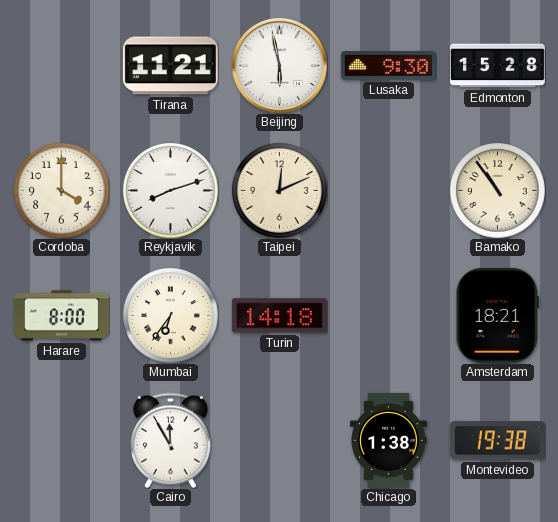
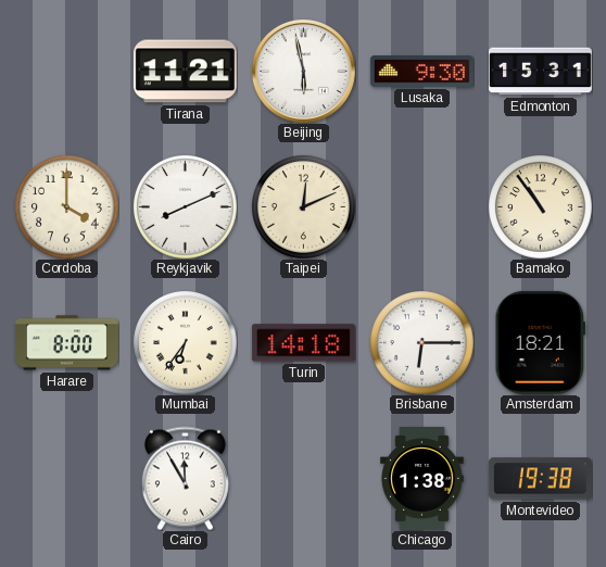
Edmonton: 15:28 -> 15:31 (540, 72)
Reykjavik: 8:12 -> 8:11 (186, 207)
Brisbane: none -> 6:15 (422, 343)
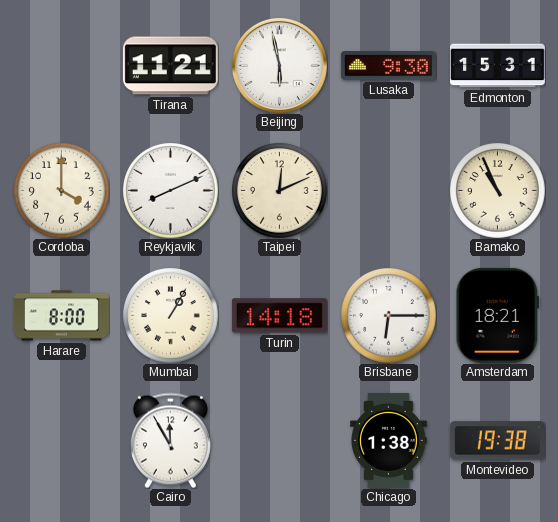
Bamako: 10:54 -> 10:56 (498, 191)
Mumbai: 6:36 -> 1:05 (171, 316)
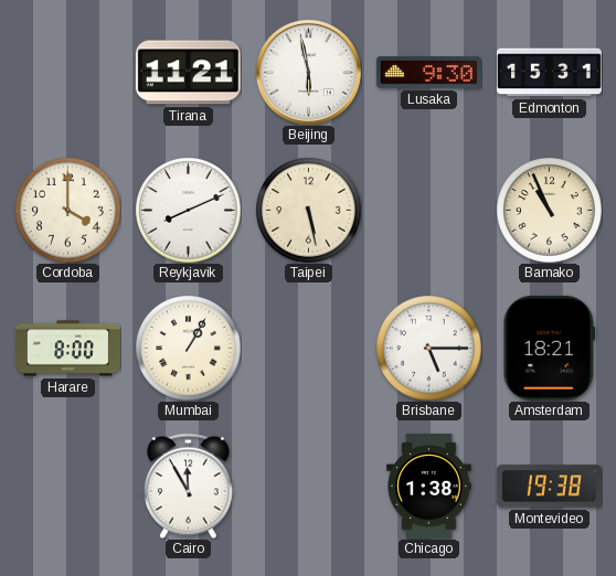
Taipei: 12:11 -> 5:28 (309, 211)
Turin: 14:18 -> none (279, 316)
Brisbane: 6:15 -> 5:15 (429, 349)
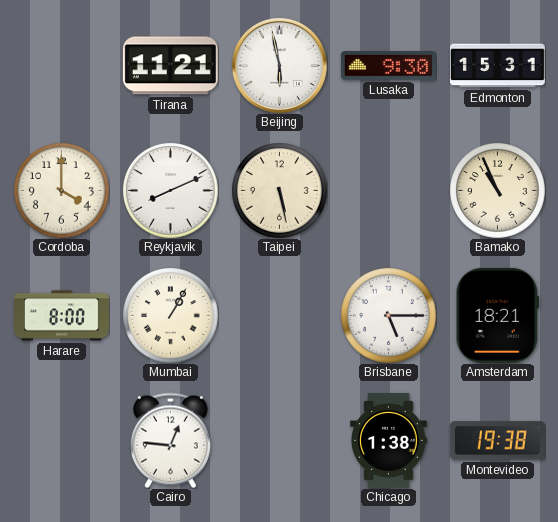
Cairo: 11:55 -> 12:46 (170, 440)
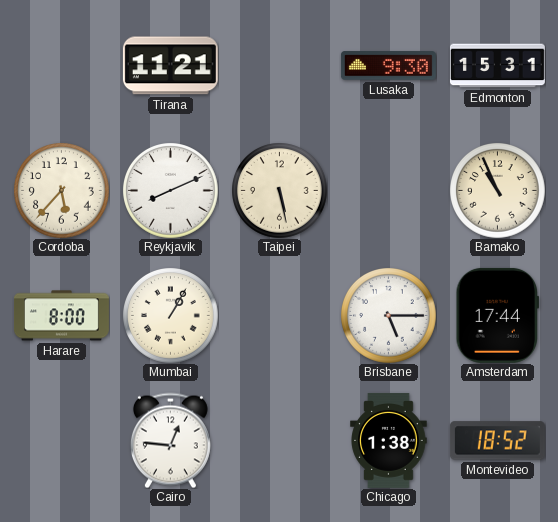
Beijing: 5:58 -> none (279, 65)
Cordoba: 4:00 -> 5:37 (62, 191)
Amsterdam: 18:21 -> 17:44 (497, 315)
Montevideo: 19:38 -> 18:52 (497, 441)
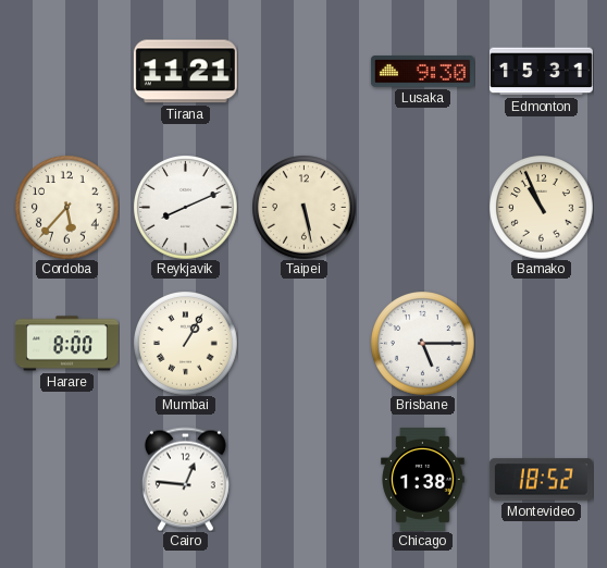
Amsterdam: 17:44 -> none (497, 315)
